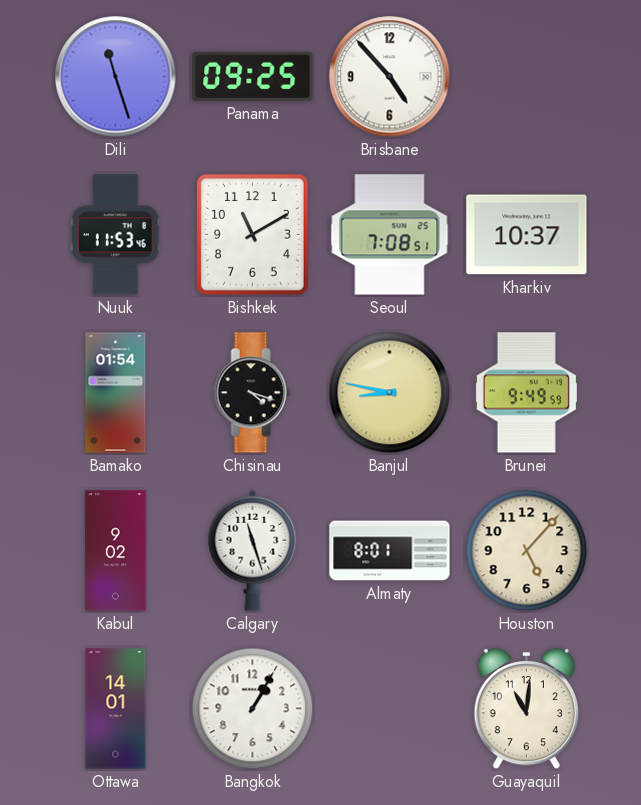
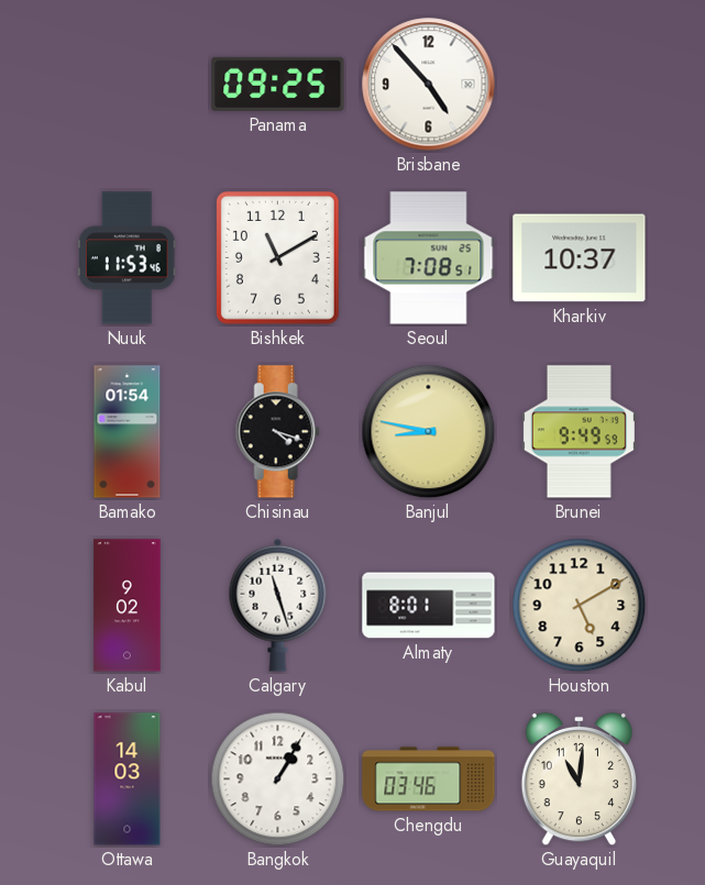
Dili: 11:27 -> none (116, 77)
Houston: 5:07 -> 5:10 (580, 606)
Ottawa: 14:01 -> 14:03 (128, 779)
Chengdu: none -> 03:46 (429, 779)
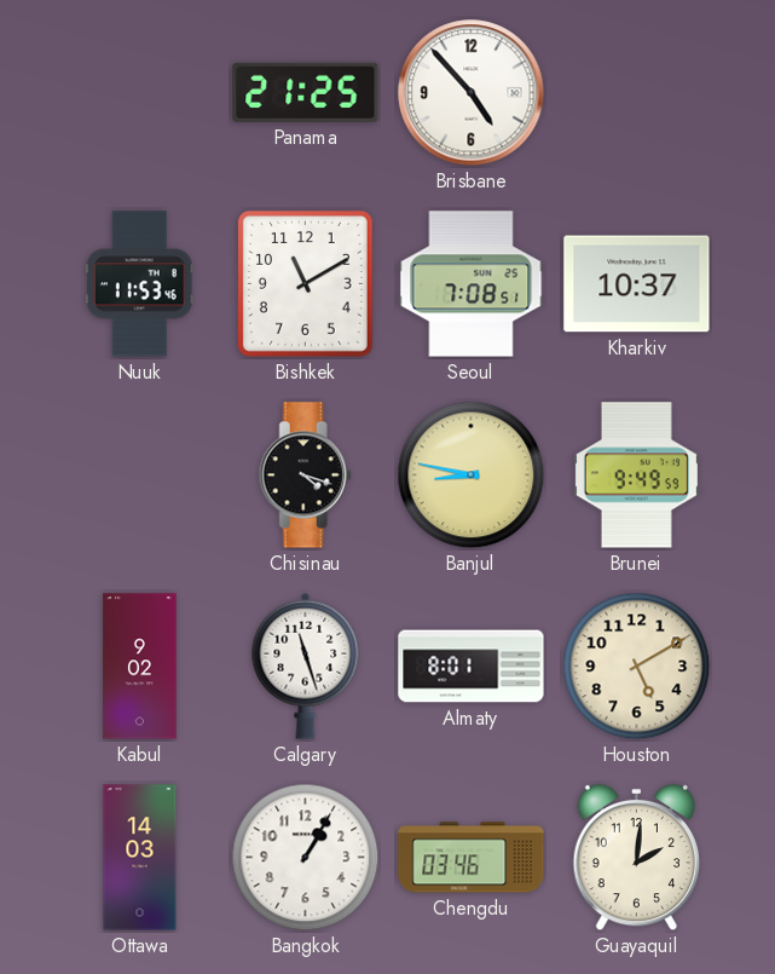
Panama: 09:25 -> 21:25 (306, 92)
Bamako: 01:54 -> none (128, 432)
Guayaquil: 11:01 -> 2:01 (636, 858)
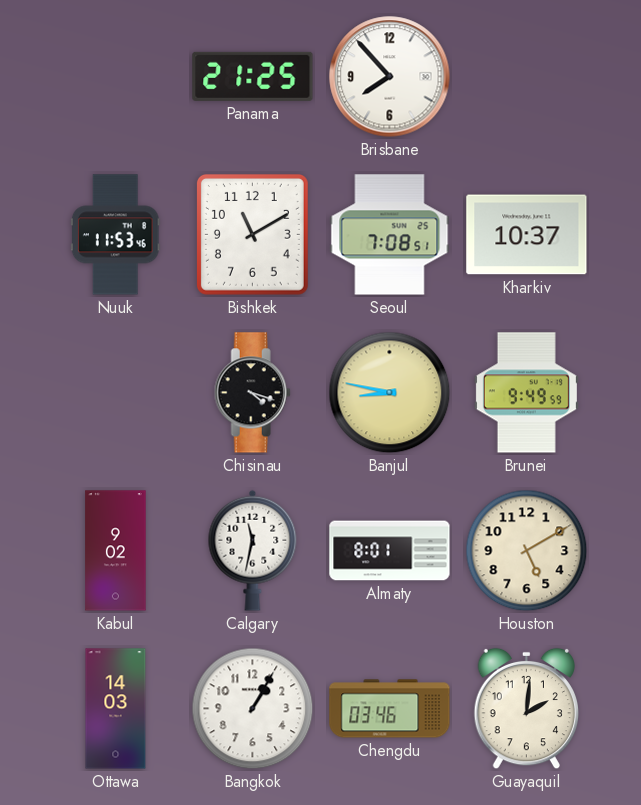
Brisbane: 4:53 -> 7:53 (390, 77)
Calgary: 11:27 -> 11:32 (253, 550)
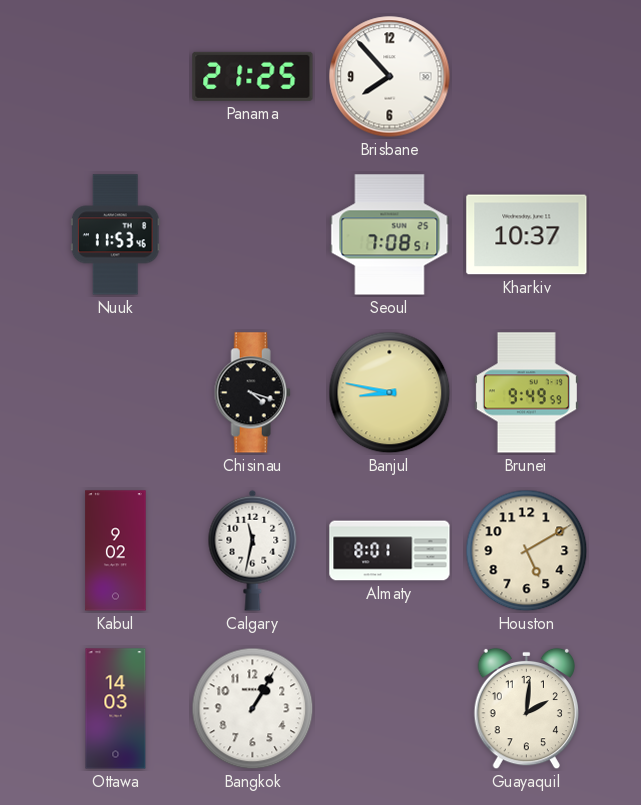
Bishkek: 11:10 -> none (252, 234)
Chengdu: 03:46 -> none (390, 709)
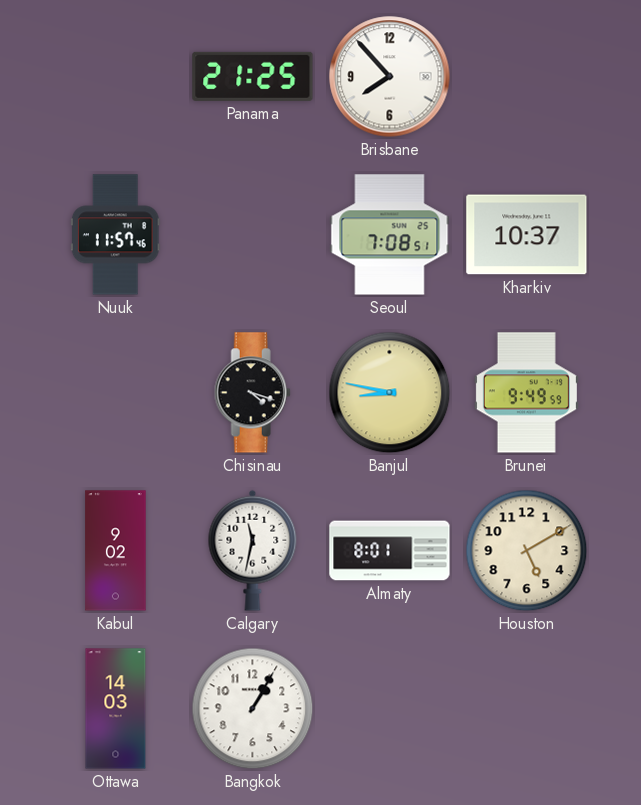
Nuuk: 11:53 -> 11:57 (115, 235)
Guayaquil: 2:01 -> none (526, 709)
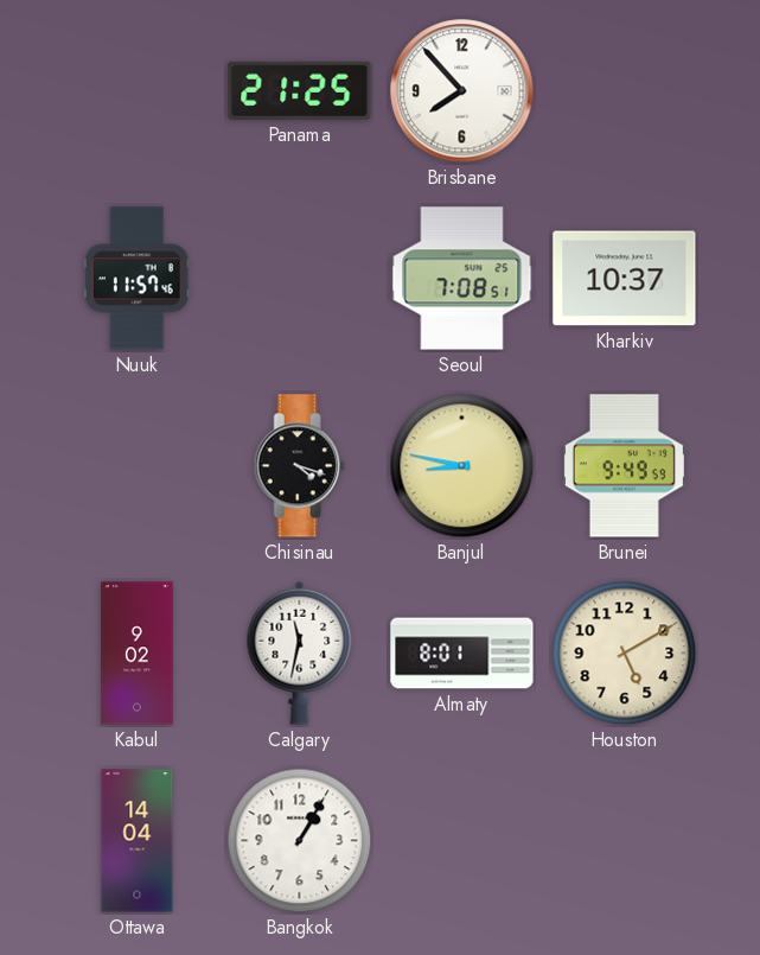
Ottawa: 14:03 -> 14:04 (138, 841)
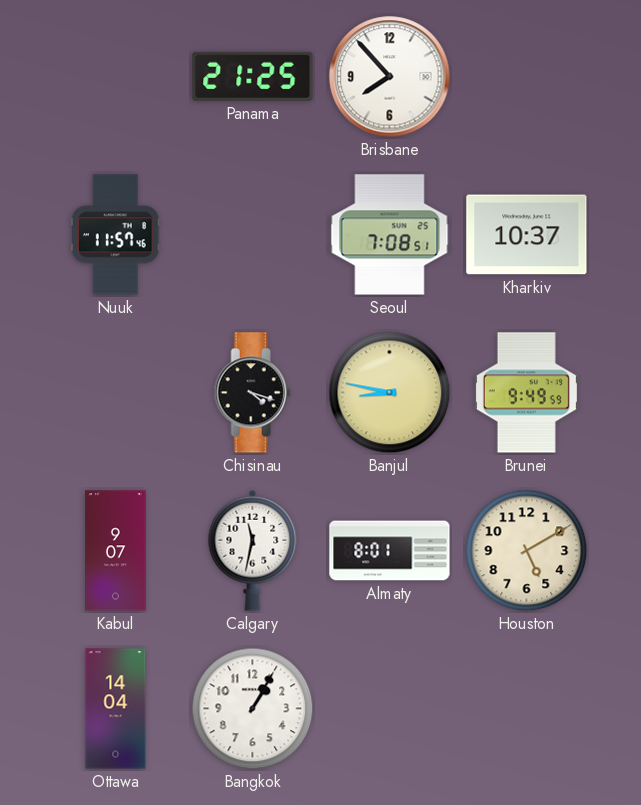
Kabul: 9:02 -> 9:07 (116, 551)
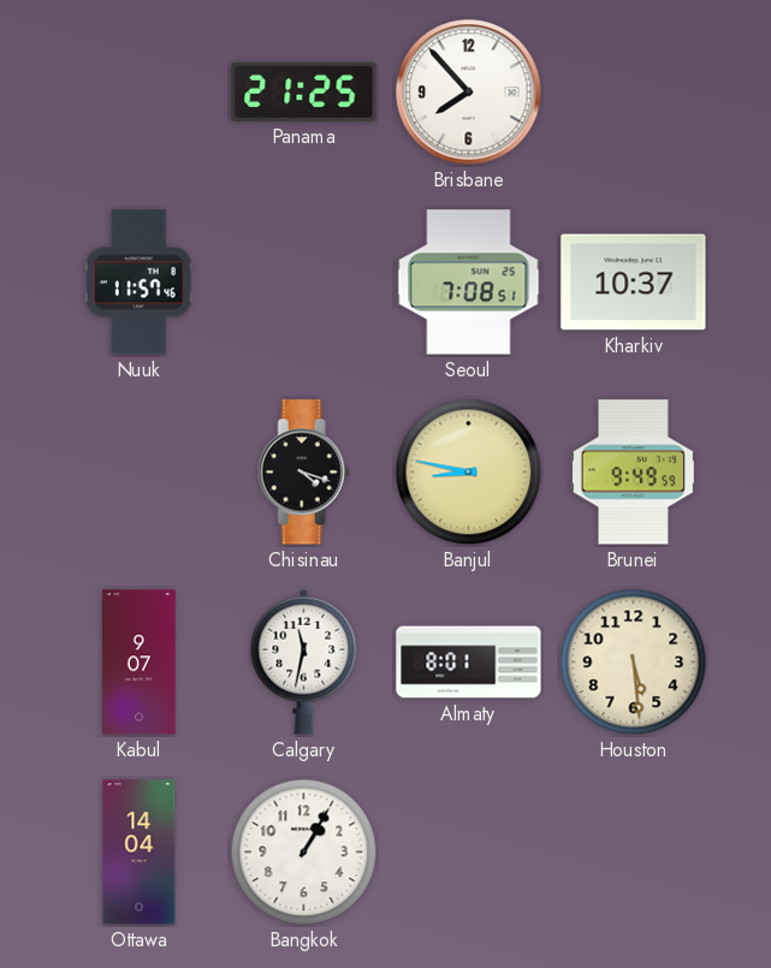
Houston: 5:10 -> 5:29 (634, 663)
